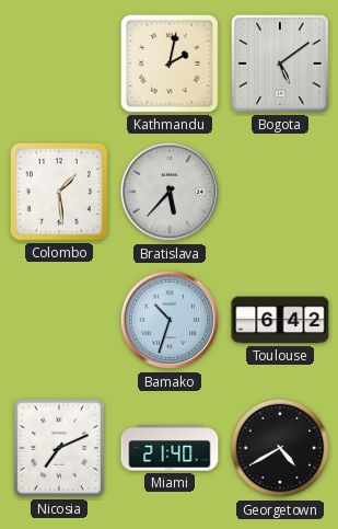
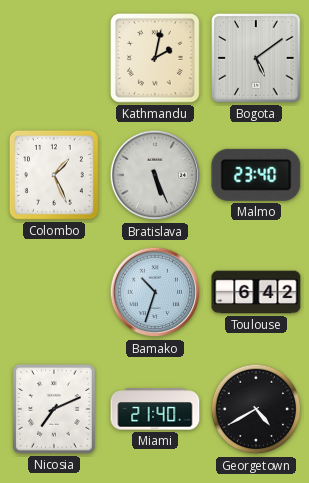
Colombo: 1:29 -> 1:26 (54, 175)
Bratislava: 5:37 -> 5:26 (155, 175)
Malmo: none -> 23:40 (256, 175)
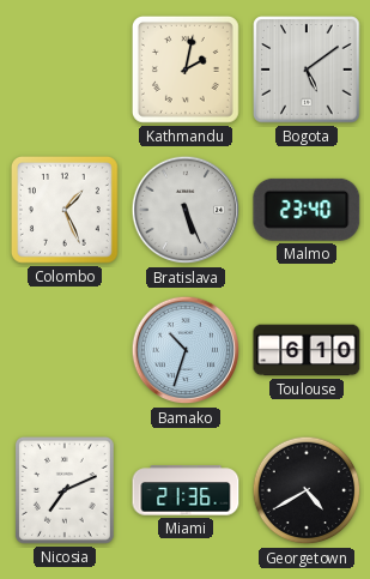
Toulouse: 6:42 -> 6:10 (307, 350)
Miami: 21:40 -> 21:36 (186, 490)
